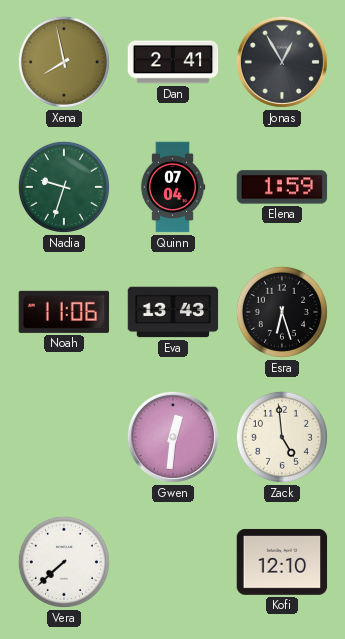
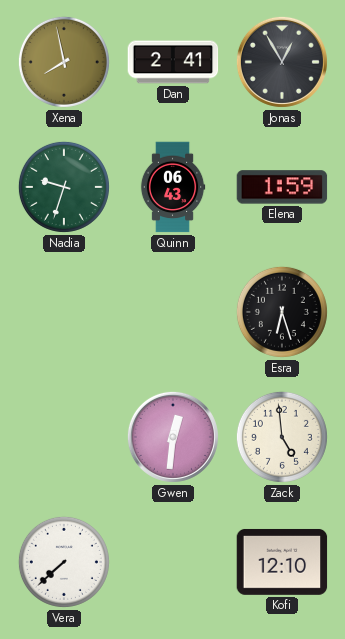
Quinn: 07:04 -> 06:43 (173, 187)
Noah: 11:06 -> none (64, 312)
Eva: 13:43 -> none (173, 312)
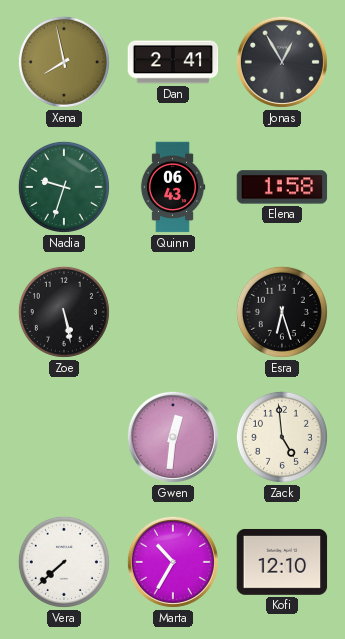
Elena: 1:59 -> 1:58 (282, 187)
Zoe: none -> 5:28 (64, 312)
Marta: none -> 10:35 (173, 562)
